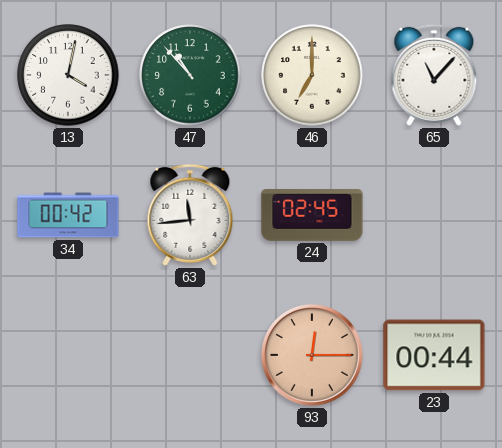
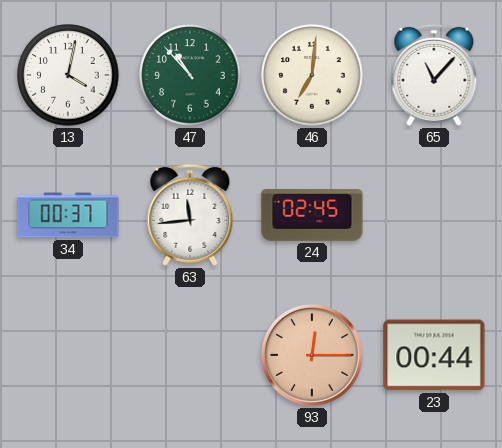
46: 7:00 -> 7:01 (312, 75)
34: 00:42 -> 00:37 (68, 215)
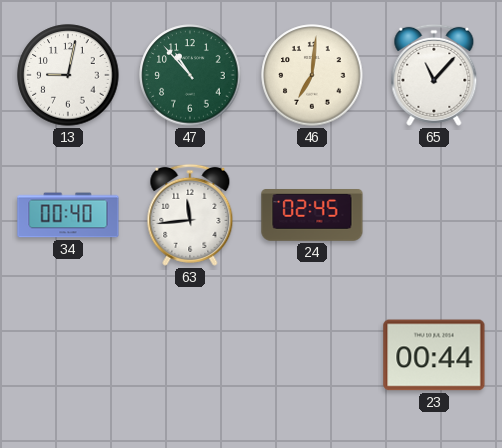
13: 4:02 -> 9:02 (68, 75)
34: 00:37 -> 00:40 (68, 215)
93: 12:15 -> none (312, 355)
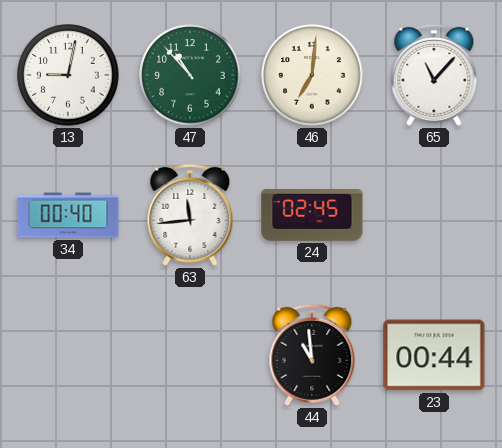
44: none -> 10:59 (312, 355)
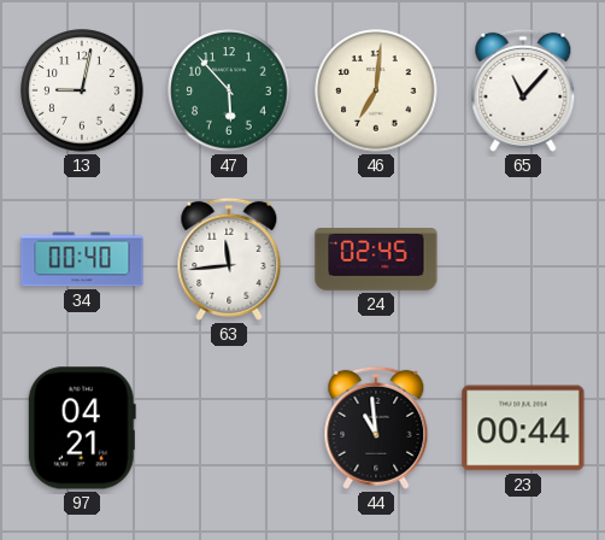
47: 10:53 -> 5:53 (229, 90)
97: none -> 04:21 (82, 428)
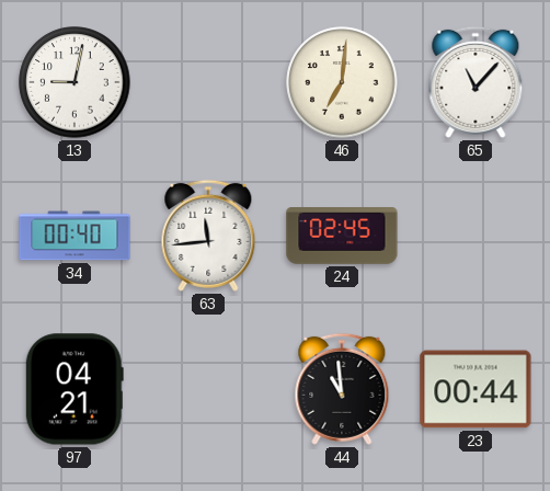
47: 5:53 -> none (229, 90)
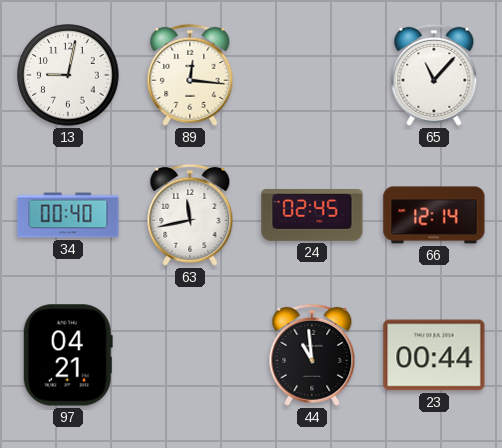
89: none -> 12:16 (190, 75)
46: 7:01 -> none (342, 82)
63: 11:44 -> 11:43 (190, 215)
66: none -> 12:14 (434, 215)
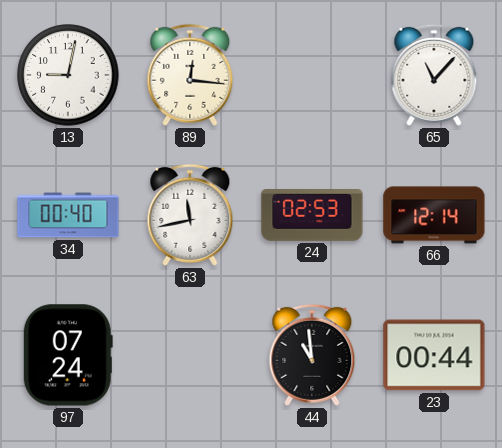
24: 02:45 -> 02:53 (312, 216)
97: 04:21 -> 07:24 (68, 355)
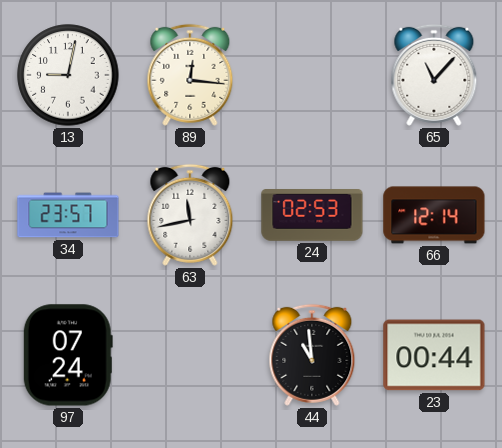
34: 00:40 -> 23:57 (68, 215)
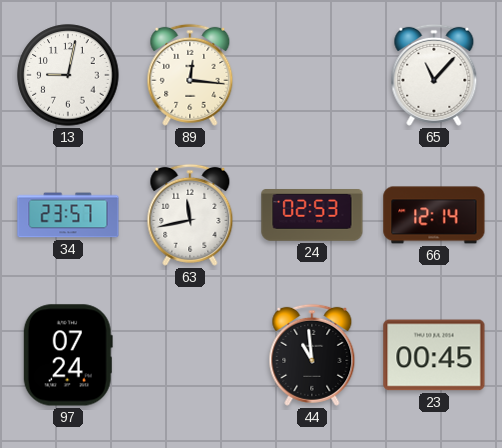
23: 00:44 -> 00:45 (434, 355)
